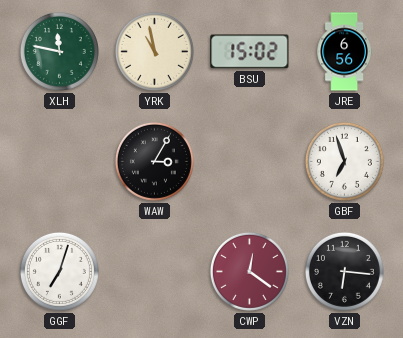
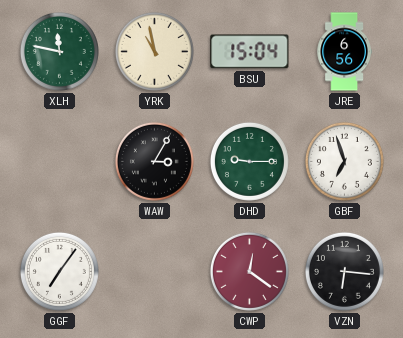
BSU: 15:02 -> 15:04 (250, 52)
DHD: none -> 9:15 (249, 161)
GGF: 7:03 -> 7:06 (59, 271)
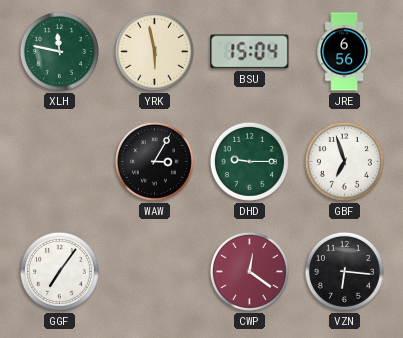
YRK: 10:58 -> 5:58 (154, 51)
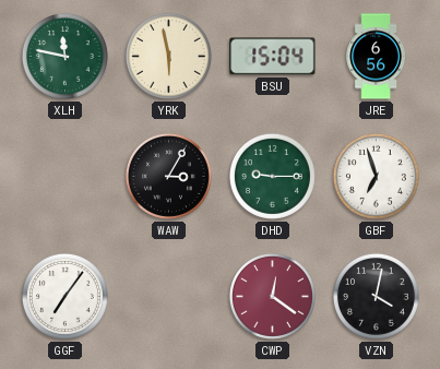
VZN: 6:16 -> 4:02 (376, 296)
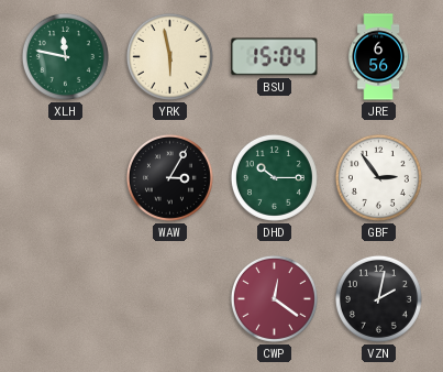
DHD: 9:15 -> 10:15 (274, 177)
GBF: 6:57 -> 2:54 (378, 177)
GGF: 7:06 -> none (64, 296)
VZN: 4:02 -> 2:02 (378, 298)
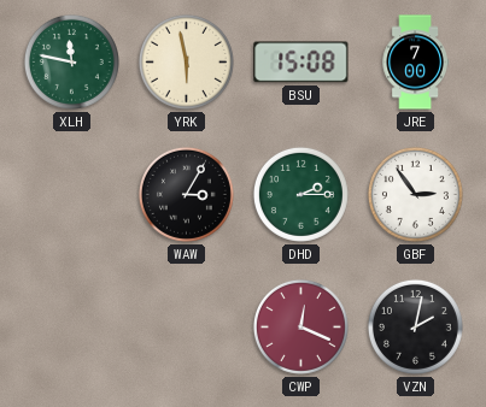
BSU: 15:04 -> 15:08 (301, 63)
JRE: 6:56 -> 7:00 (415, 63)
DHD: 10:15 -> 2:15 (300, 194)
CWP: 12:21 -> 12:19 (300, 326)
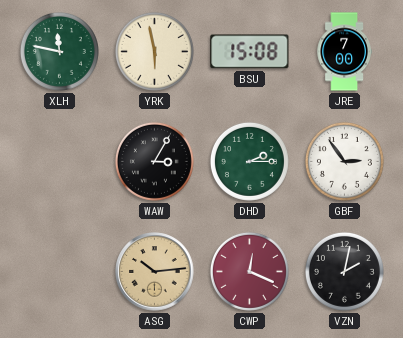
ASG: none -> 10:14 (155, 272)
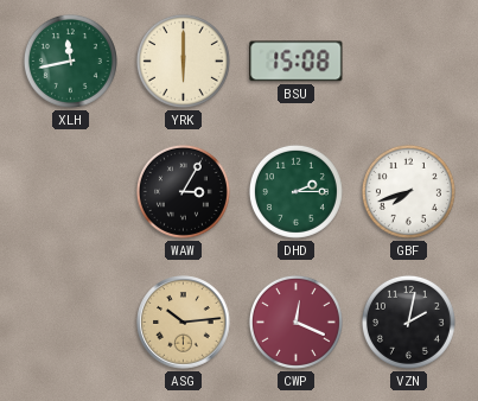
XLH: 11:47 -> 11:43 (70, 61)
YRK: 5:58 -> 6:00 (183, 61)
JRE: 7:00 -> none (344, 52)
GBF: 2:54 -> 7:42 (408, 191)
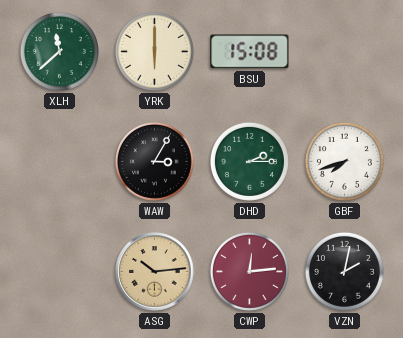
XLH: 11:43 -> 11:38 (59, 51)
CWP: 12:19 -> 12:14 (249, 271)
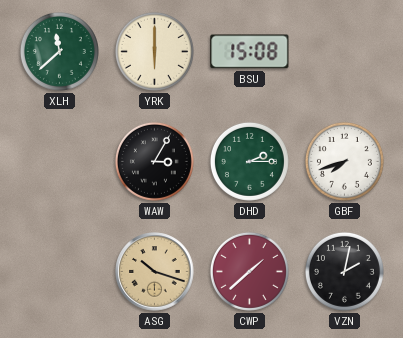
ASG: 10:14 -> 10:18 (155, 272)
CWP: 12:14 -> 1:38 (249, 271)
